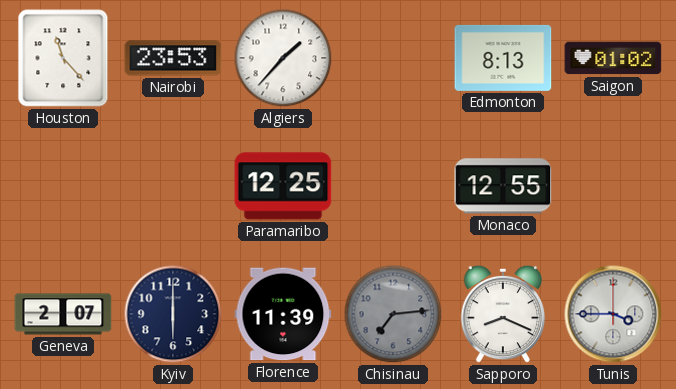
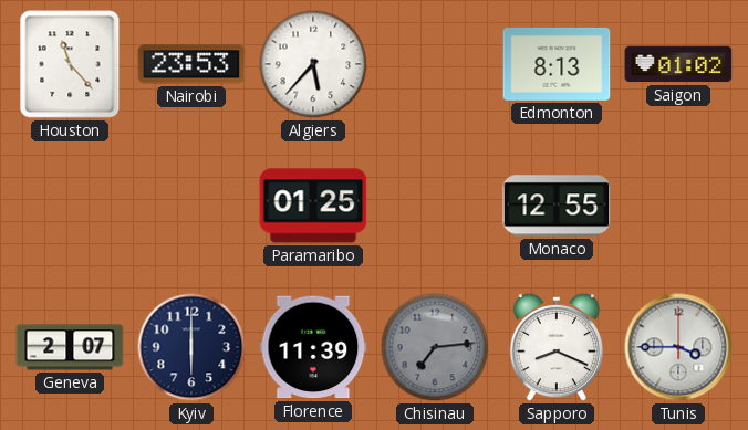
Algiers: 1:37 -> 5:37 (313, 64)
Paramaribo: 12:25 -> 01:25 (313, 206)
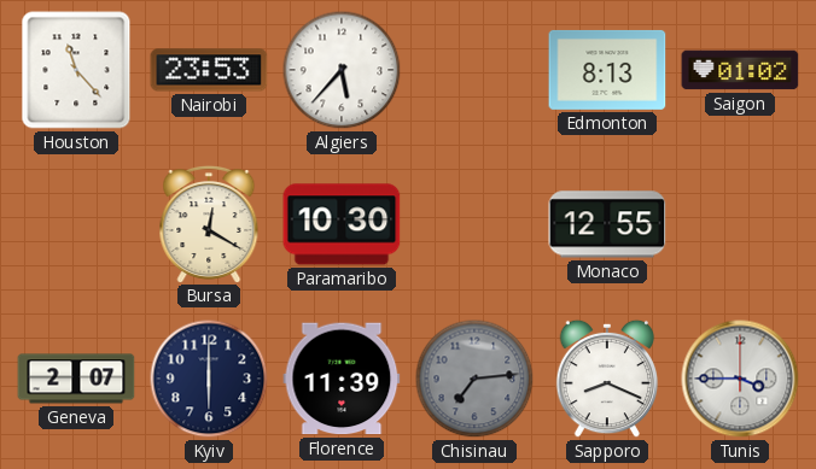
Bursa: none -> 12:20 (209, 223)
Paramaribo: 01:25 -> 10:30 (342, 224)
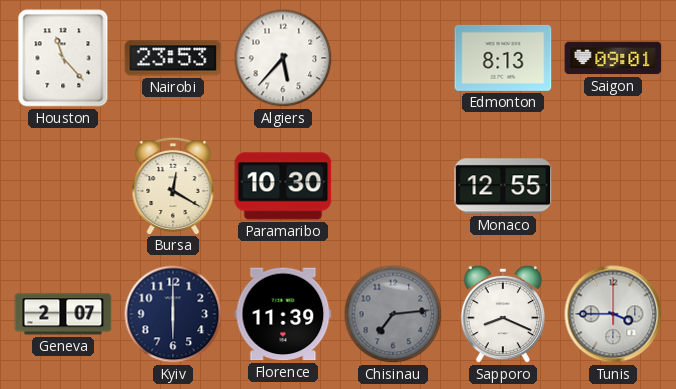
Saigon: 01:02 -> 09:01 (613, 58)
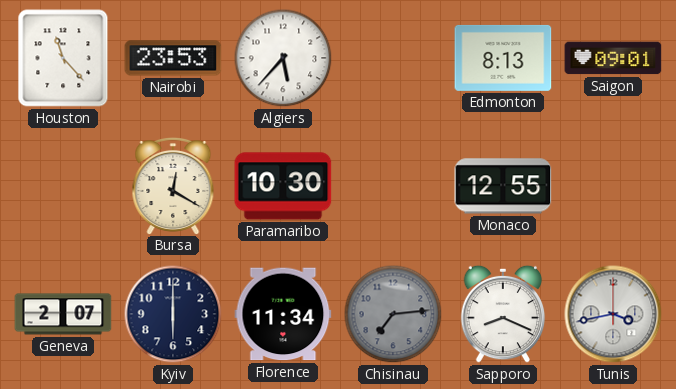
Florence: 11:39 -> 11:34 (283, 314)
Tunis: 3:45 -> 3:43 (613, 314)
